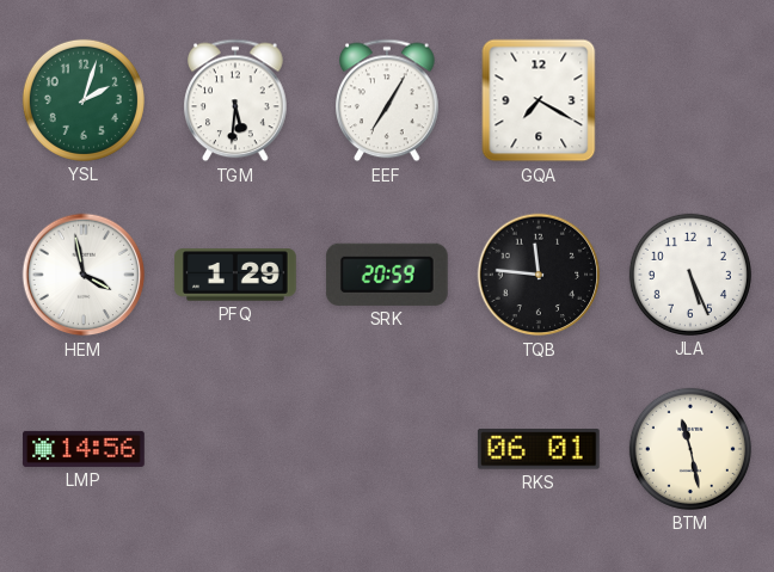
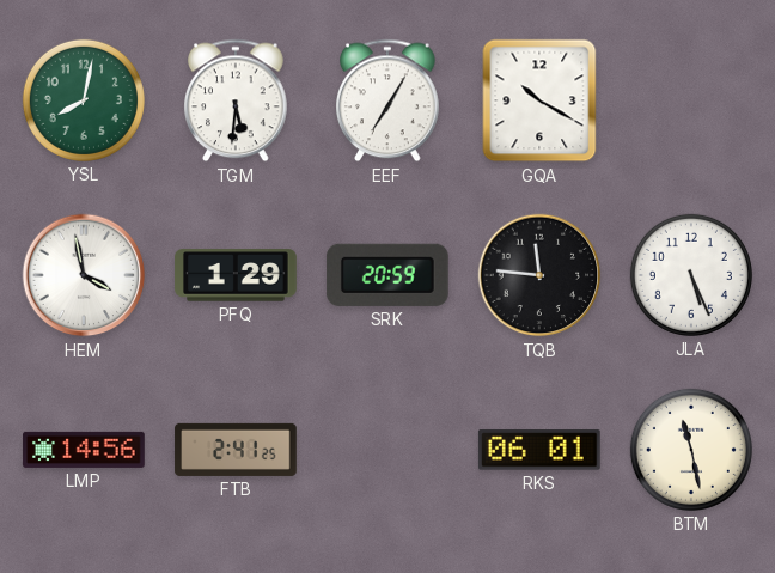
YSL: 2:03 -> 8:02 (84, 100)
GQA: 7:20 -> 10:20 (539, 100)
FTB: none -> 2:41 (236, 450)
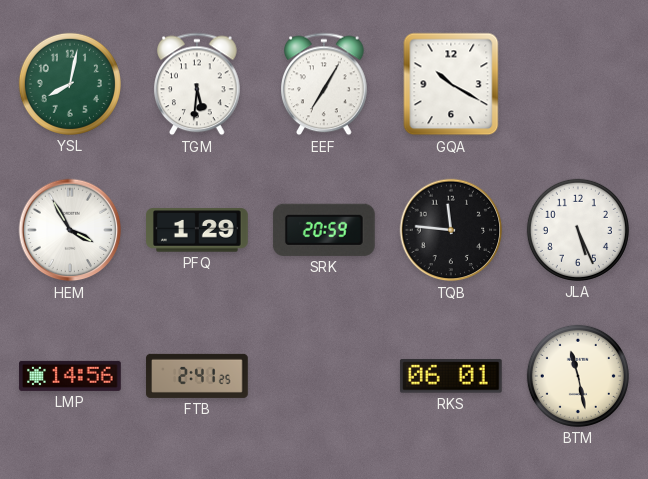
HEM: 3:58 -> 3:55 (70, 230)
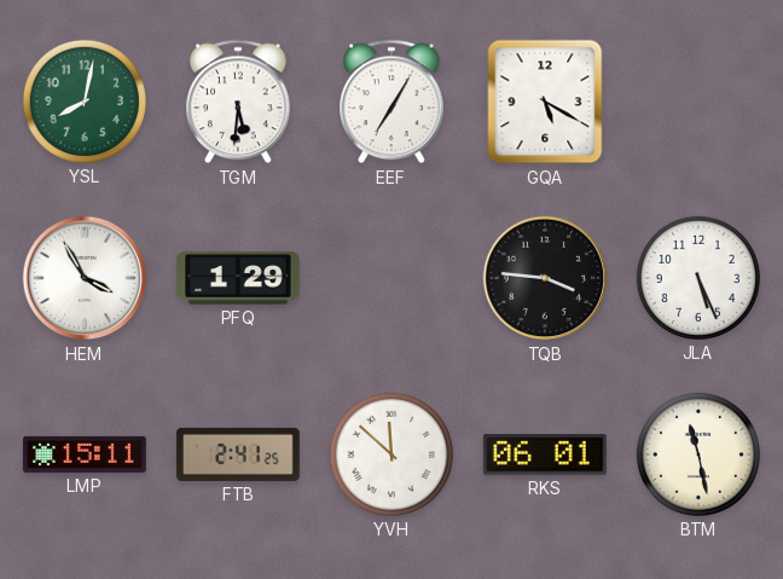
GQA: 10:20 -> 5:20 (545, 102)
SRK: 20:59 -> none (324, 230)
TQB: 11:46 -> 3:46 (545, 278)
LMP: 14:56 -> 15:11 (85, 454)
YVH: none -> 11:52 (391, 454)
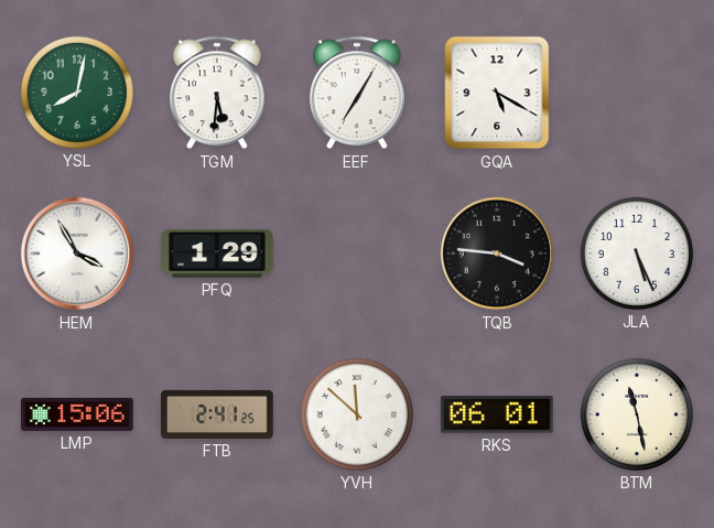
LMP: 15:11 -> 15:06 (77, 414)
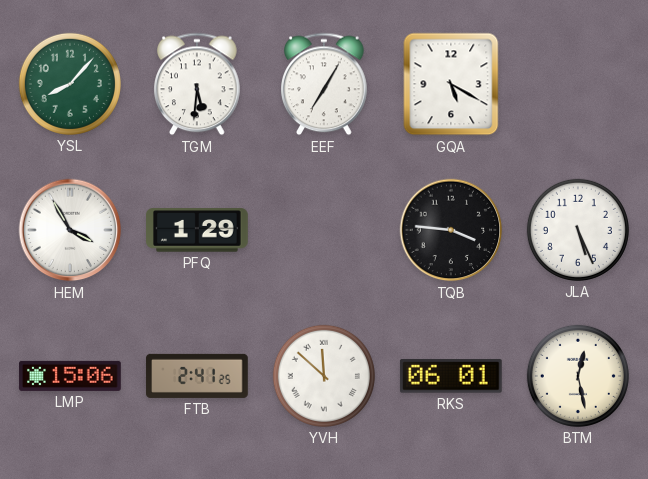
YSL: 8:02 -> 8:07 (70, 84)
BTM: 11:28 -> 12:28 (578, 376)
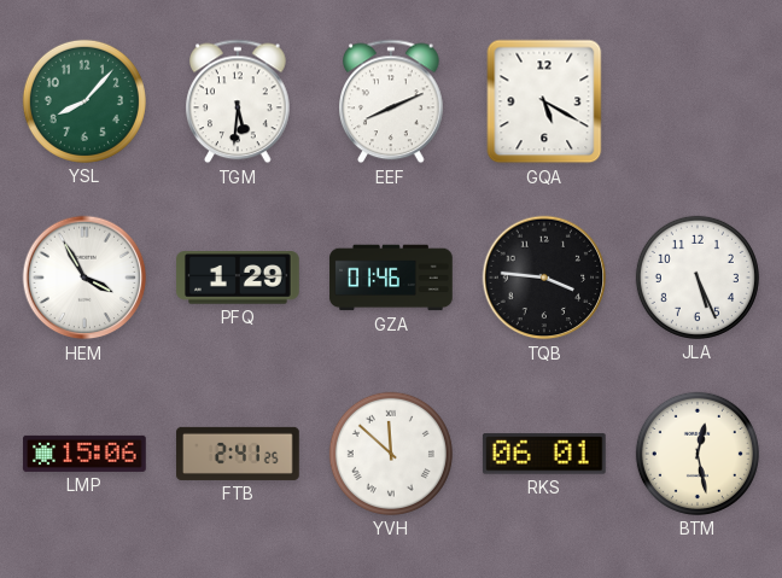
EEF: 7:05 -> 8:11 (392, 101)
GZA: none -> 01:46 (391, 278)
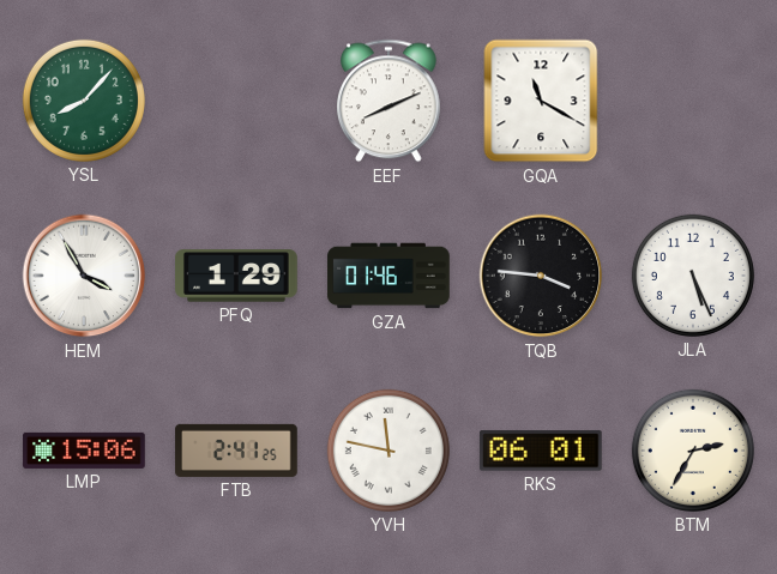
TGM: 5:31 -> none (239, 101)
GQA: 5:20 -> 11:20 (541, 101)
YVH: 11:52 -> 11:47 (389, 451)
BTM: 12:28 -> 2:35 (693, 451)
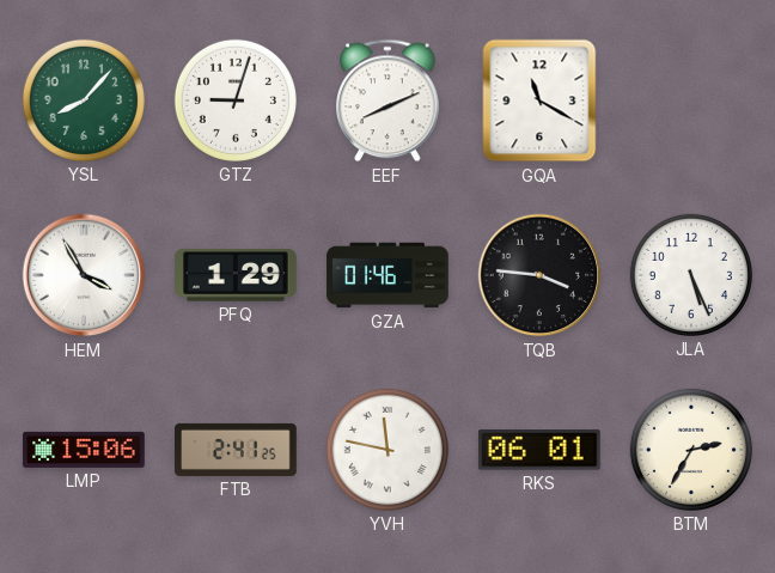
GTZ: none -> 9:03 (236, 100)
